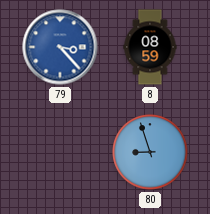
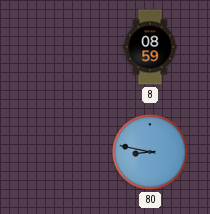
79: 3:23 -> none (60, 47)
80: 8:57 -> 8:47 (150, 152)
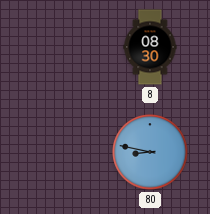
8: 08:59 -> 08:30 (150, 47)
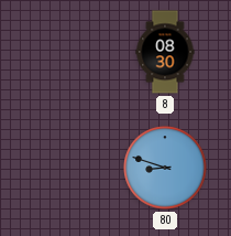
80: 8:47 -> 8:48 (165, 168)
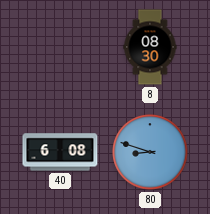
40: none -> 6:08 (60, 152)
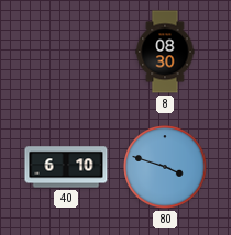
40: 6:08 -> 6:10 (66, 167)
80: 8:48 -> 3:48 (165, 167)
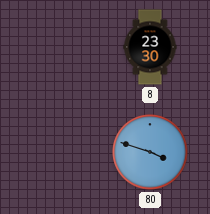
8: 08:30 -> 23:30 (150, 47)
40: 6:10 -> none (66, 167)
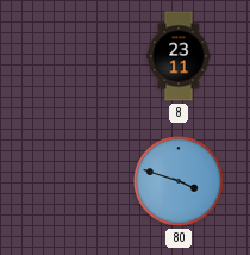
8: 23:30 -> 23:11 (179, 56)
